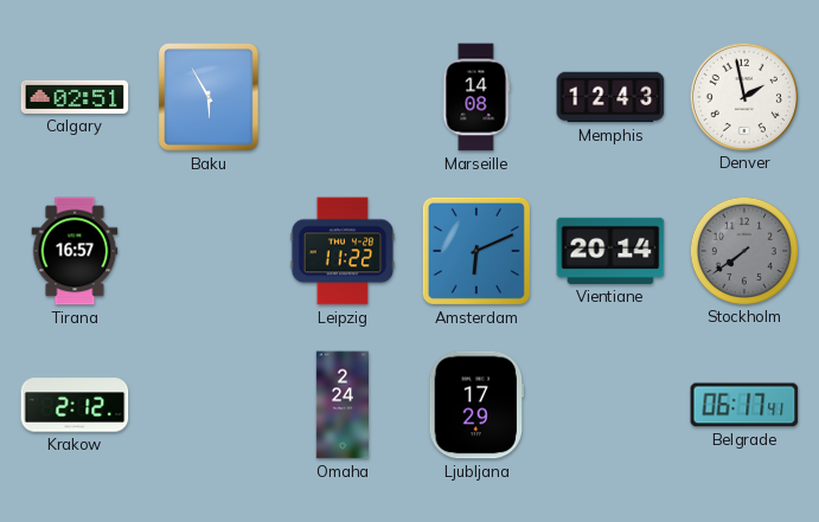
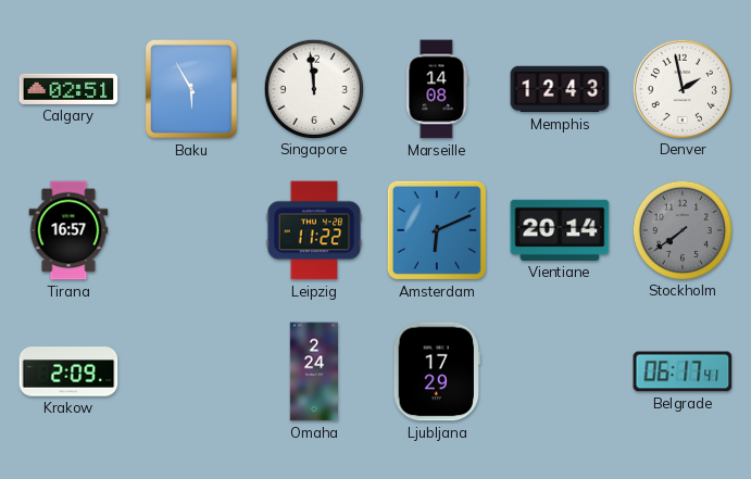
Singapore: none -> 11:59 (313, 88)
Krakow: 2:12 -> 2:09 (68, 371)
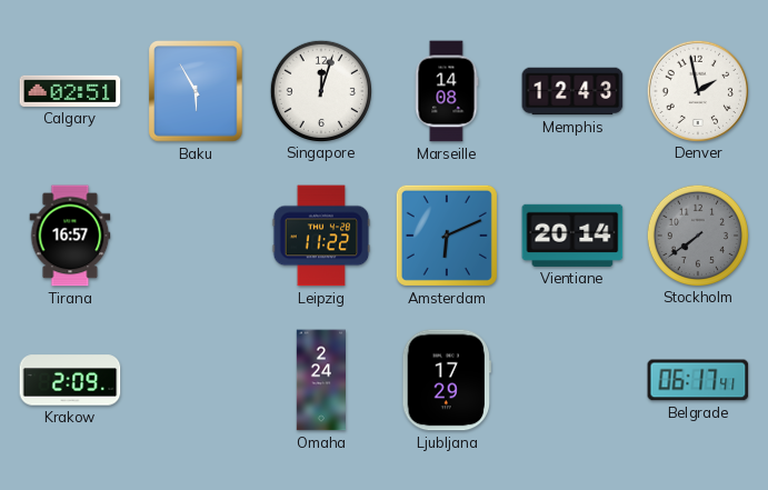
Singapore: 11:59 -> 12:03 (320, 90)
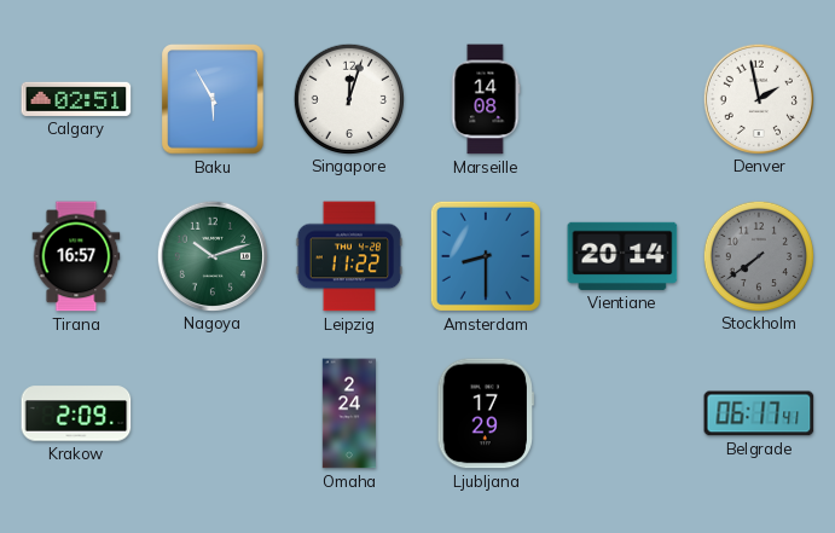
Memphis: 12:43 -> none (572, 91)
Nagoya: none -> 10:12 (211, 255)
Amsterdam: 6:11 -> 8:30 (486, 256)
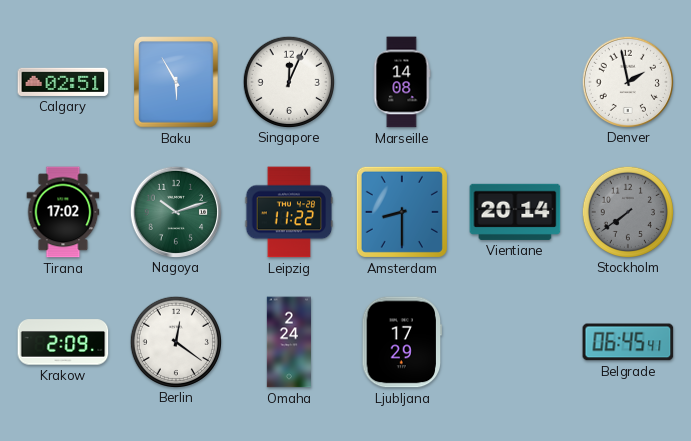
Singapore: 12:03 -> 12:04 (288, 81)
Tirana: 16:57 -> 17:02 (63, 212)
Berlin: none -> 12:21 (175, 341)
Belgrade: 06:17 -> 06:45 (628, 342)
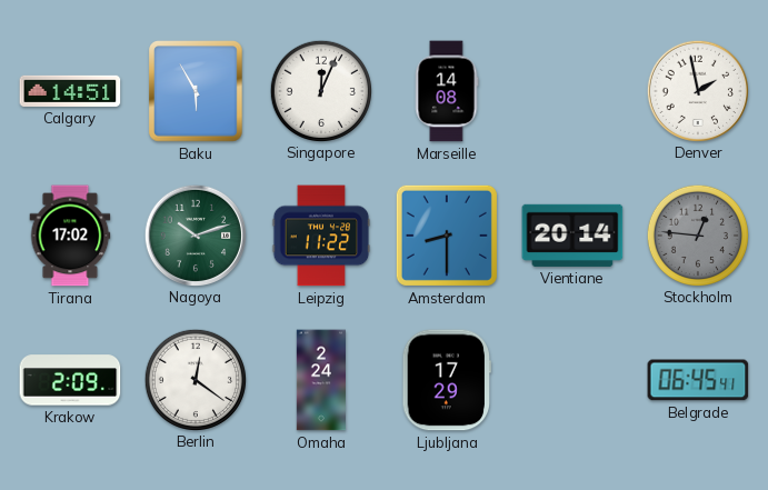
Calgary: 02:51 -> 14:51 (70, 91)
Stockholm: 7:39 -> 12:46 (697, 234)
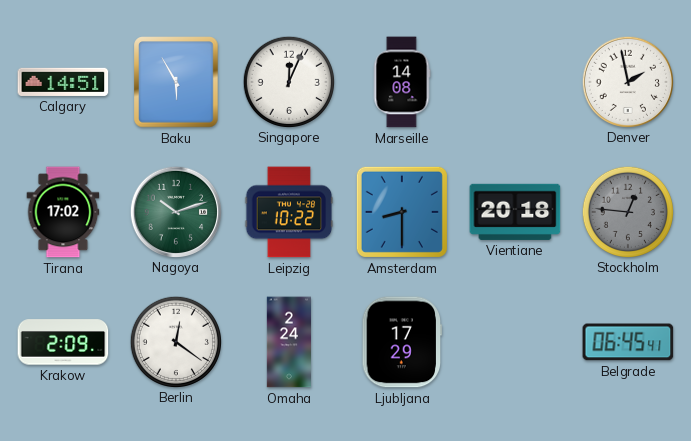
Leipzig: 11:22 -> 10:22 (289, 212)
Vientiane: 20:14 -> 20:18 (515, 212)
